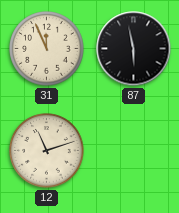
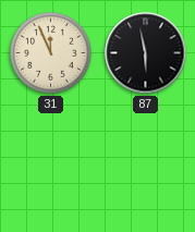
12: 11:12 -> none (47, 151)
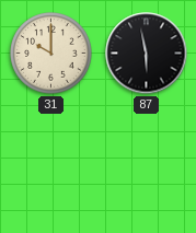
31: 11:56 -> 10:00 (51, 54)
